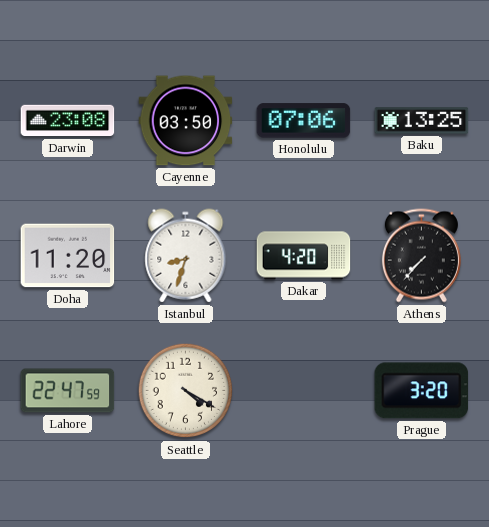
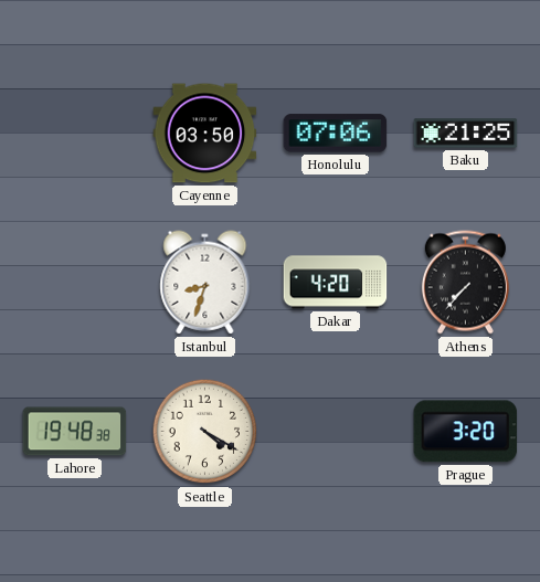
Darwin: 23:08 -> none (68, 121)
Baku: 13:25 -> 21:25 (466, 134)
Doha: 11:20 -> none (68, 256)
Lahore: 22:47 -> 19:48 (75, 432)
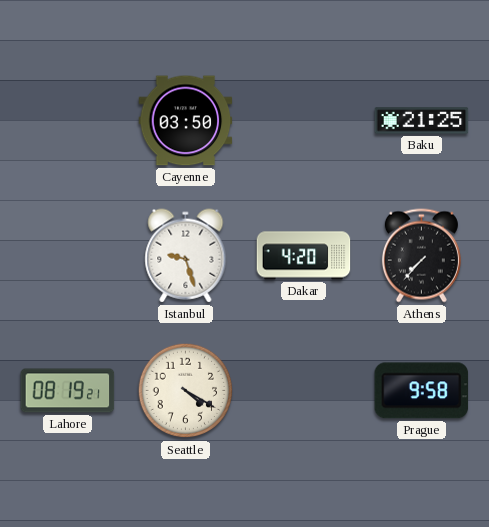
Honolulu: 07:06 -> none (336, 134)
Istanbul: 8:33 -> 9:27 (186, 256)
Lahore: 19:48 -> 08:19 (68, 391)
Prague: 3:20 -> 9:58 (422, 391)
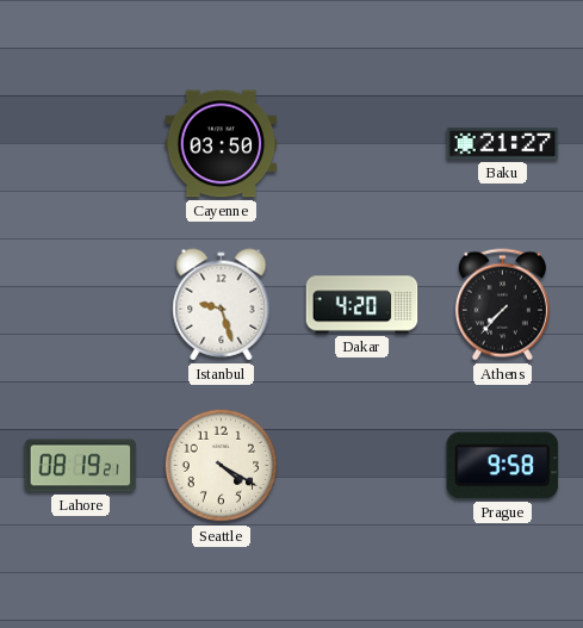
Baku: 21:25 -> 21:27 (503, 144)
